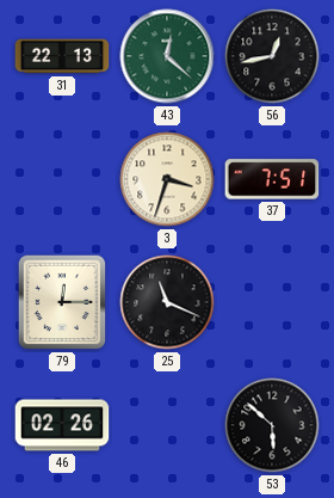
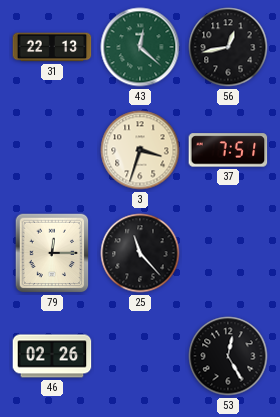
25: 11:19 -> 11:23 (140, 253)
53: 5:52 -> 12:25 (228, 356)
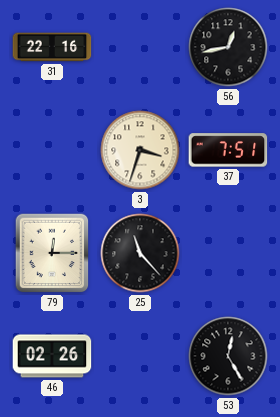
31: 22:13 -> 22:16 (52, 47)
43: 12:22 -> none (140, 47)
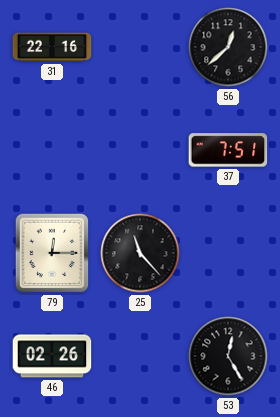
56: 12:43 -> 12:38 (228, 47)
3: 3:33 -> none (140, 150)
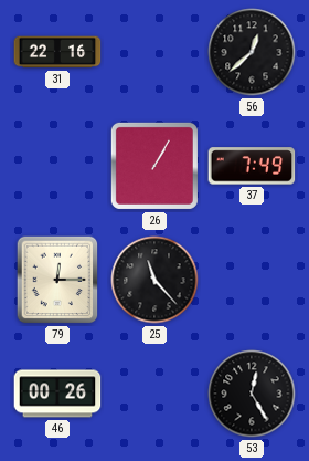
26: none -> 1:05 (154, 166)
37: 7:51 -> 7:49 (252, 166)
46: 02:26 -> 00:26 (57, 394)
